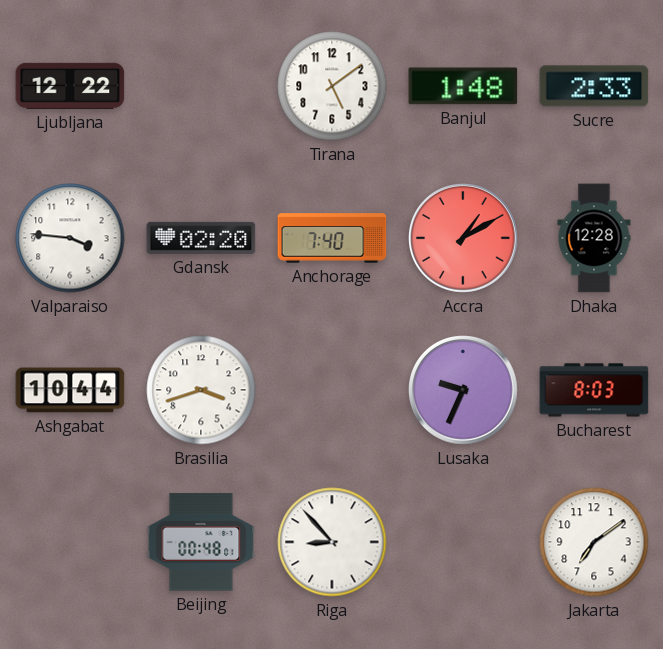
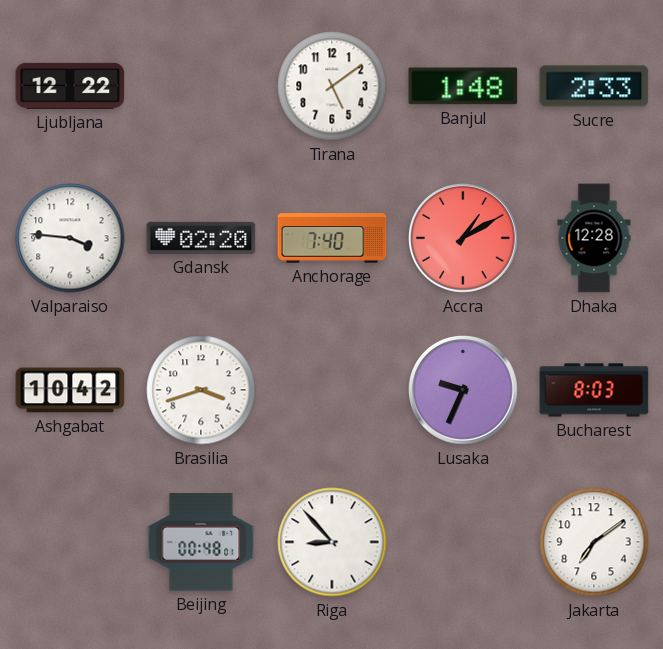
Ashgabat: 10:44 -> 10:42 (70, 390)
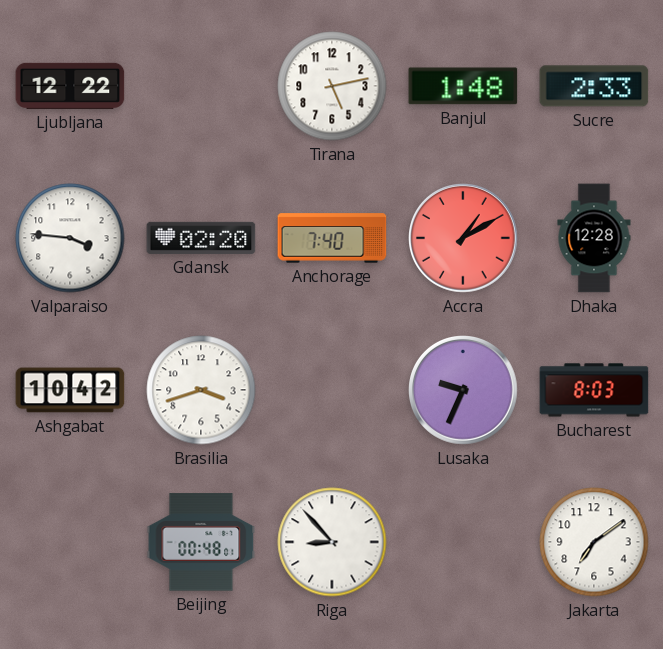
Tirana: 5:09 -> 5:13 (332, 86)
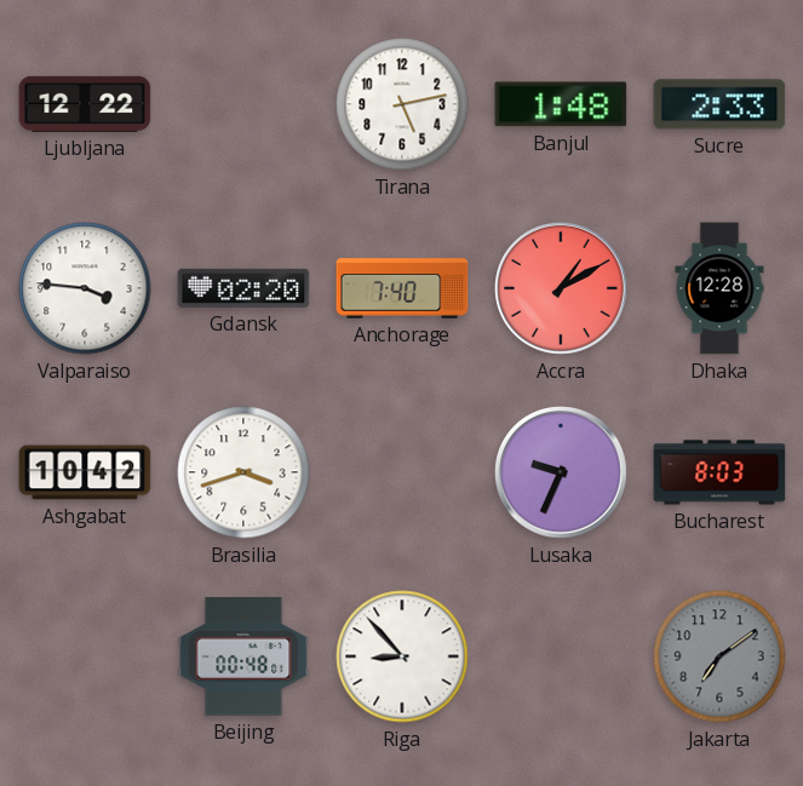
Jakarta dial: white -> grey (719, 656)
